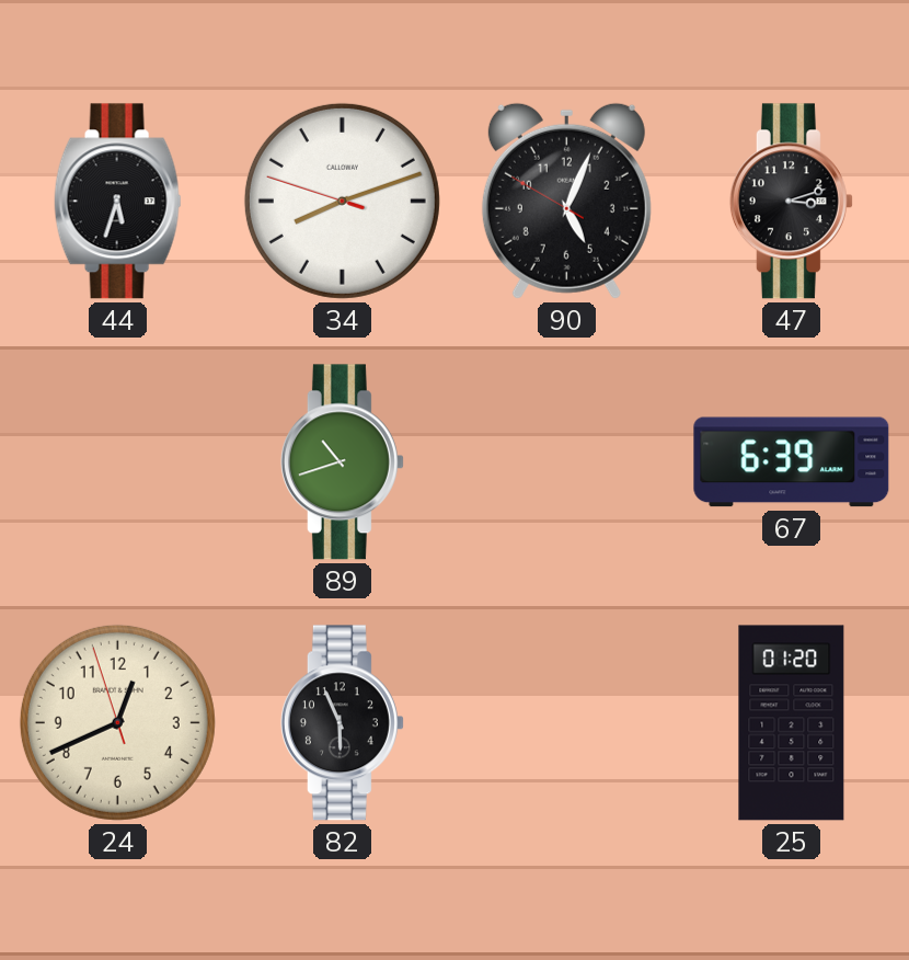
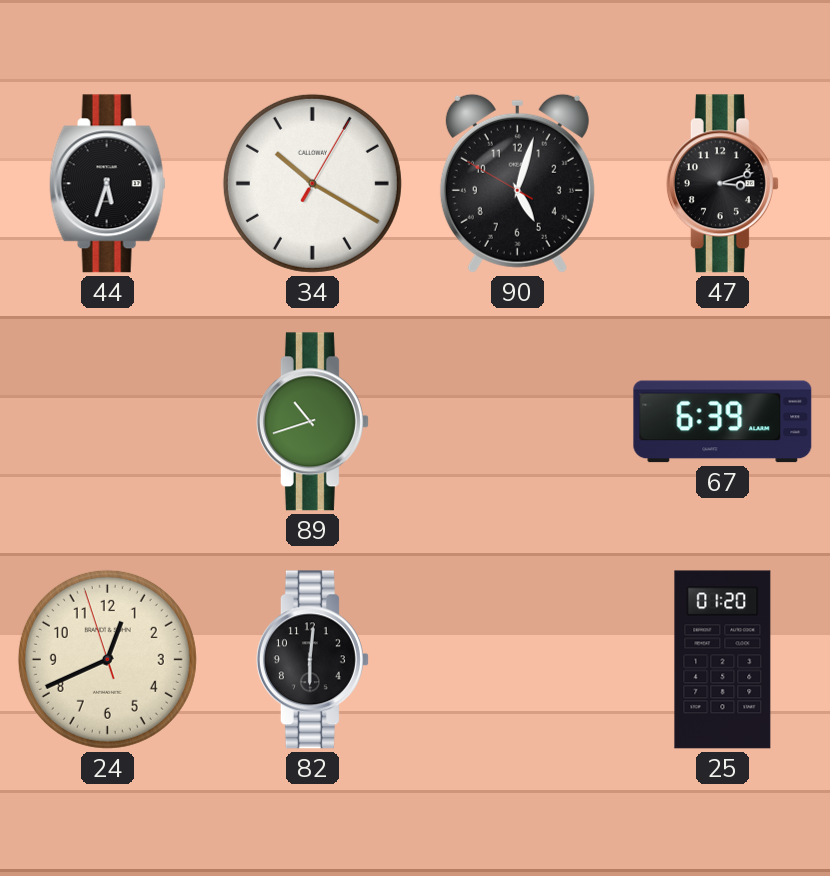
34: 8:11 -> 10:20 (312, 183)
90: 5:03 -> 5:02 (517, 183)
82: 5:56 -> 6:01 (312, 660)
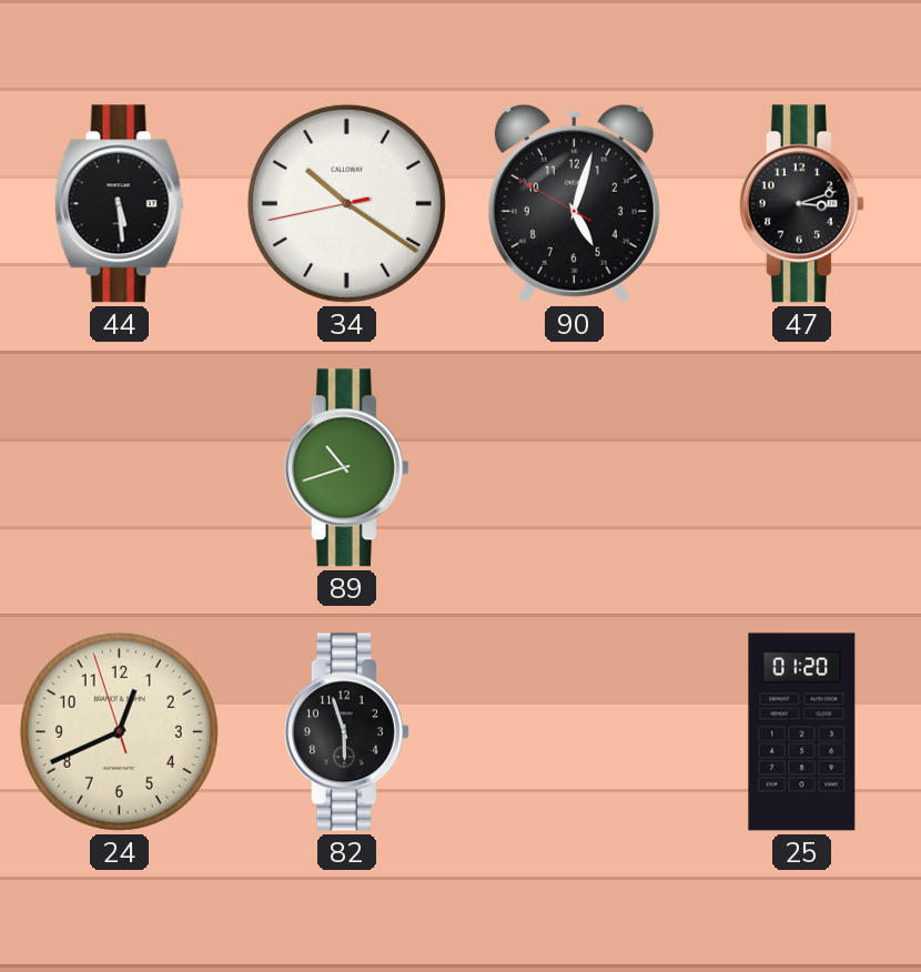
44: 5:33 -> 5:29 (119, 204)
34: 10:20:05 -> 10:20:43 (346, 203)
67: 6:39 -> none (723, 422)
82: 6:01 -> 5:57 (346, 732)
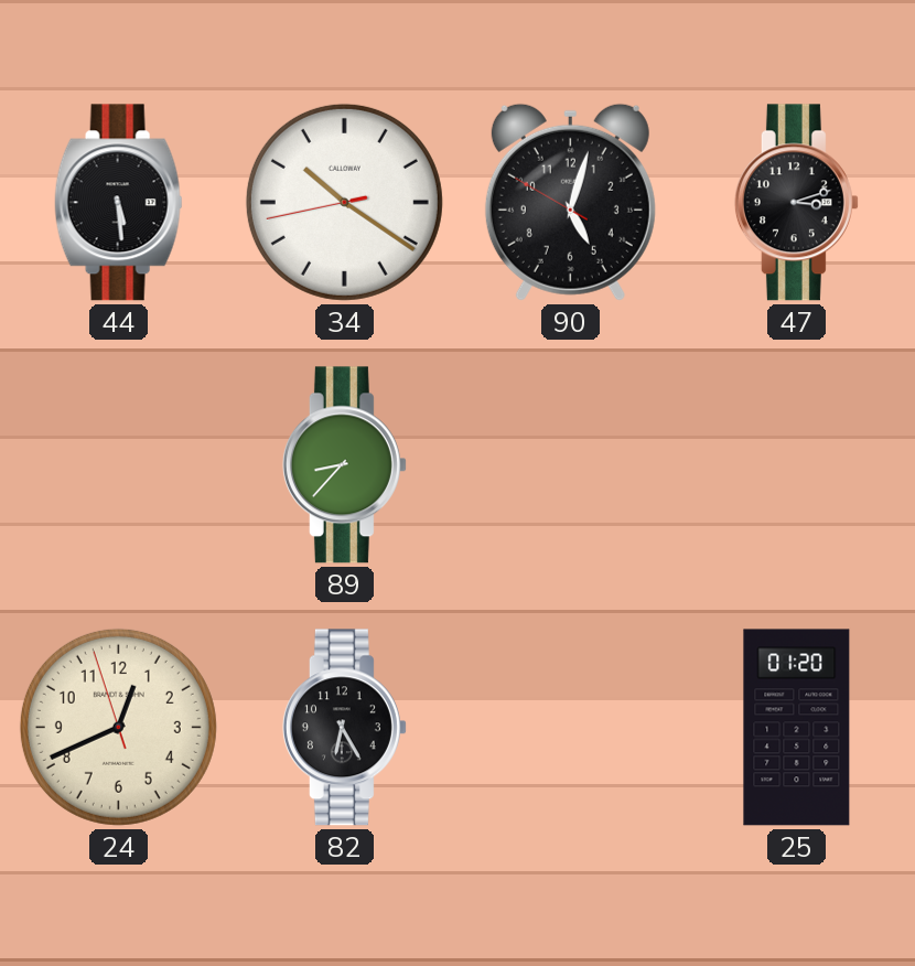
89: 10:42 -> 8:37 (344, 465)
82: 5:57 -> 6:25 (344, 728)
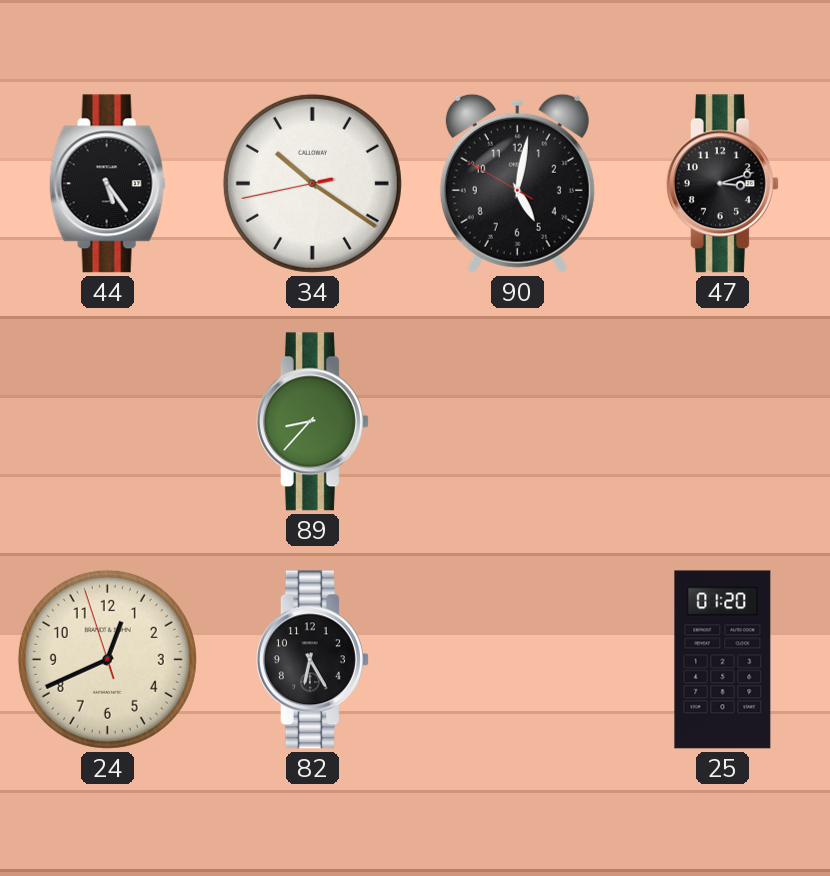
44: 5:29 -> 5:24 (107, 184)
90: 5:02 -> 5:01 (517, 183)
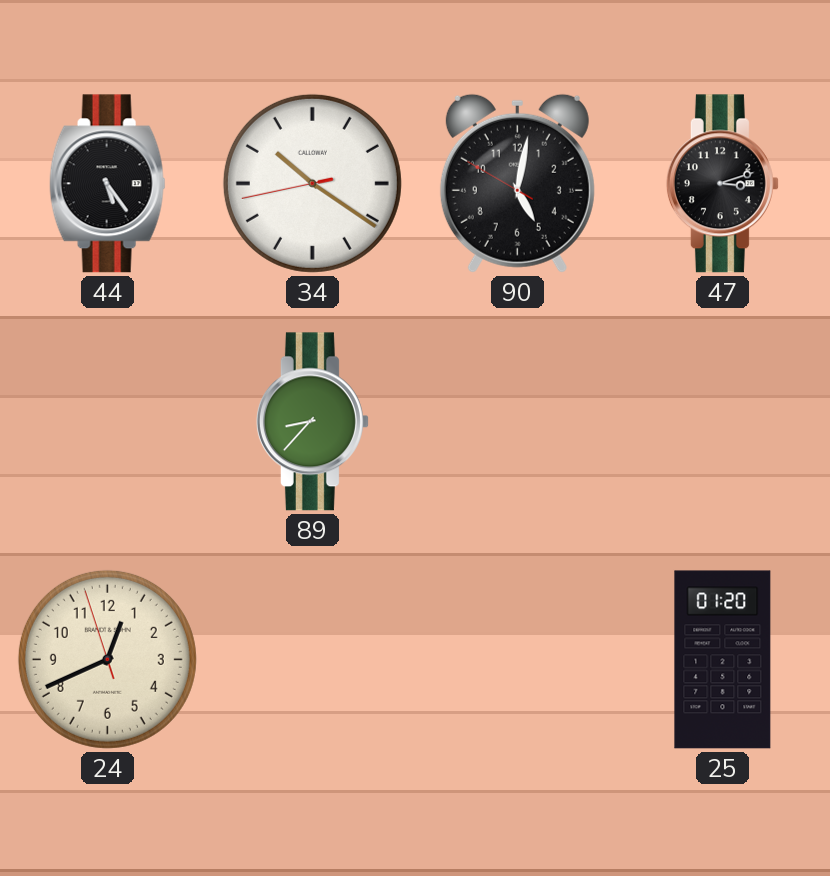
82: 6:25 -> none (312, 660)
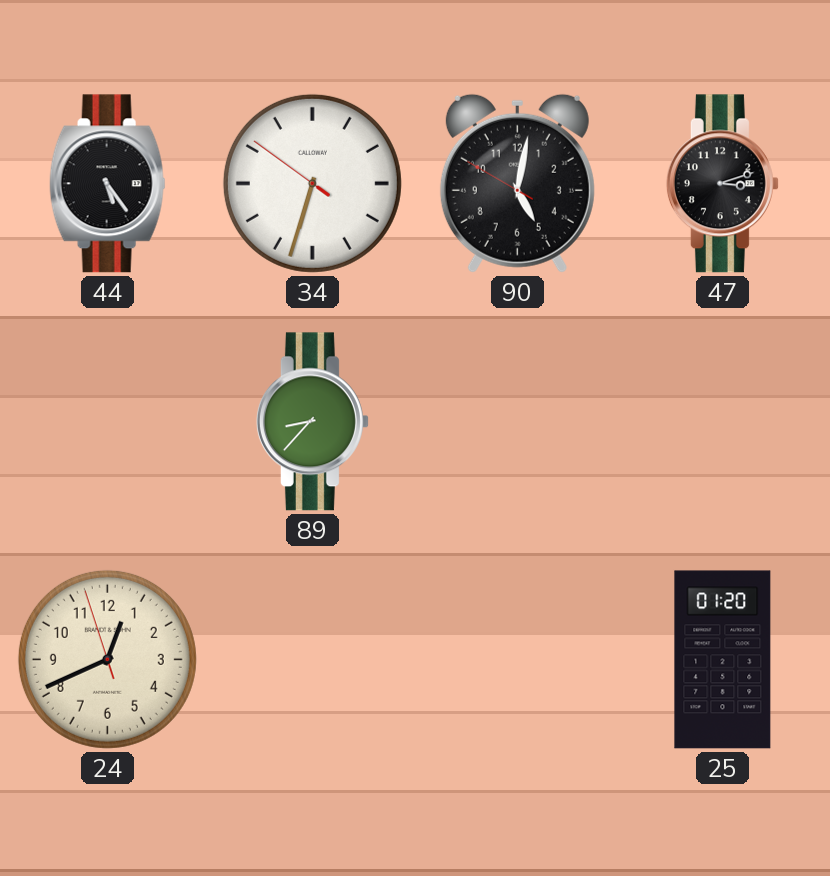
34: 10:20 -> 6:32 (312, 183)
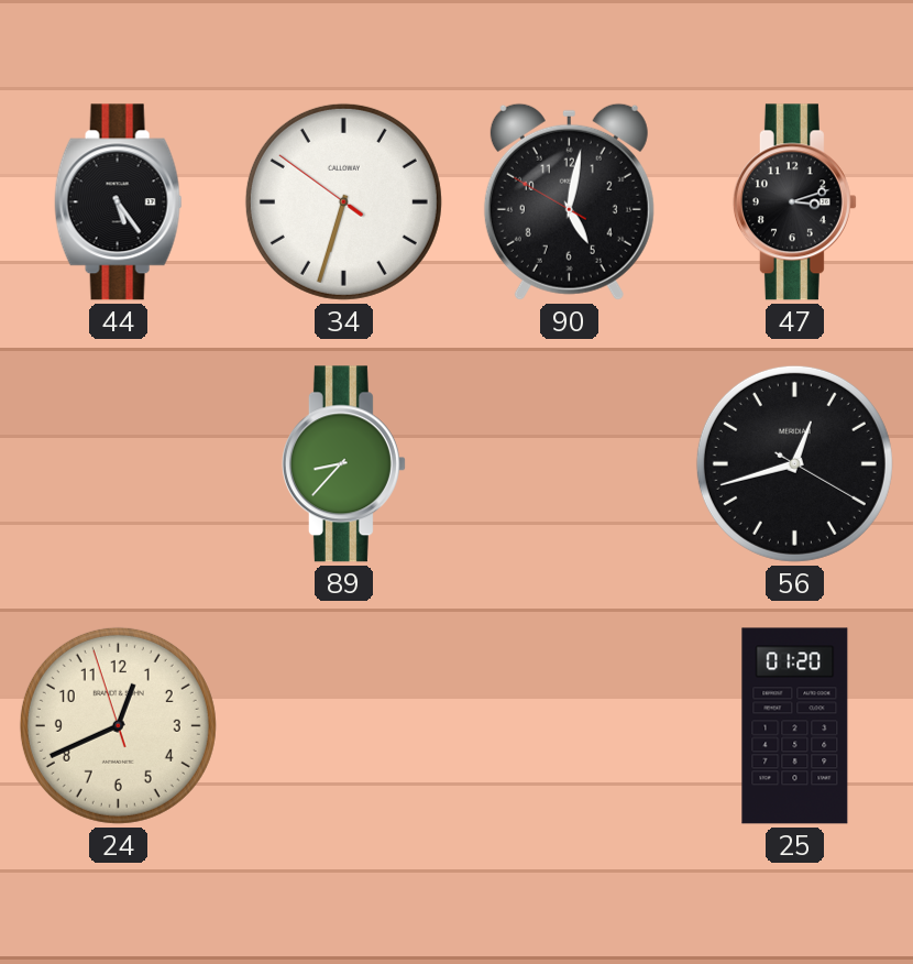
56: none -> 12:42 (794, 463)
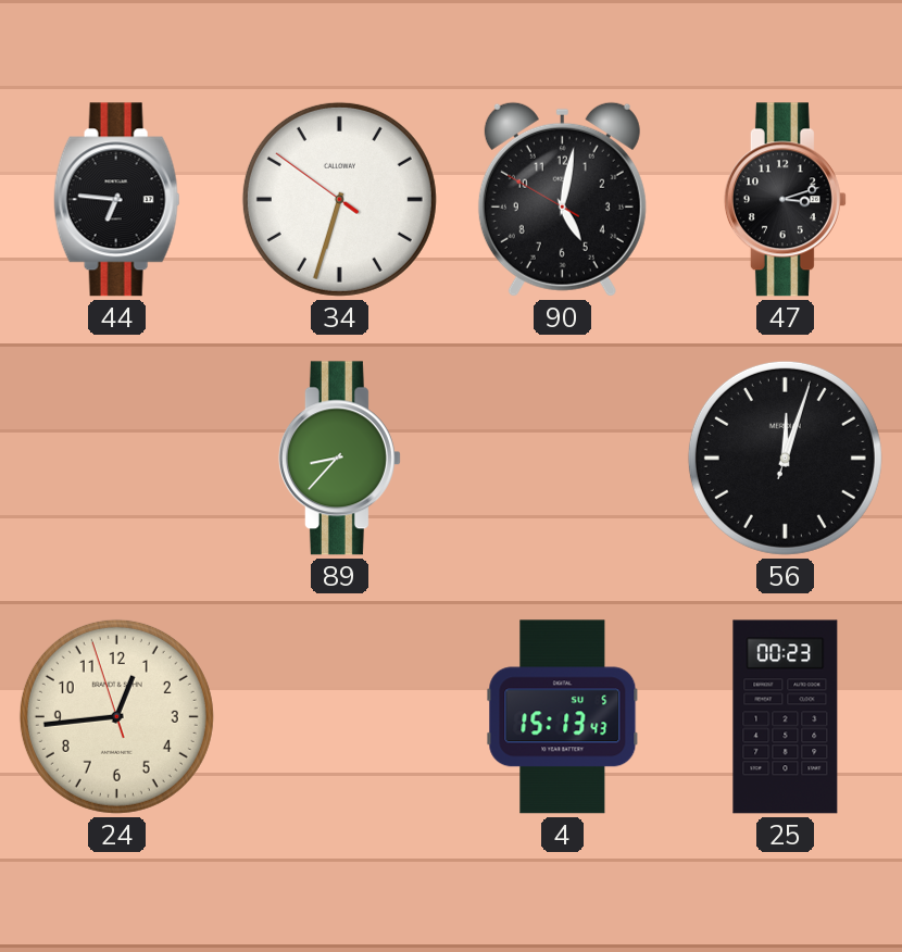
44: 5:24 -> 6:46 (116, 200)
56: 12:42 -> 12:03 (785, 458)
24: 12:40 -> 12:43 (116, 716)
4: none -> 15:13 (563, 717)
25: 01:20 -> 00:23 (786, 717)
